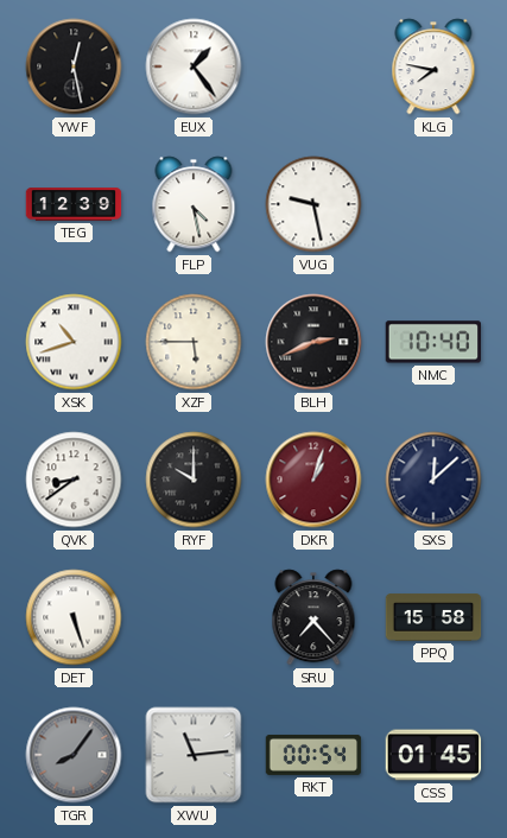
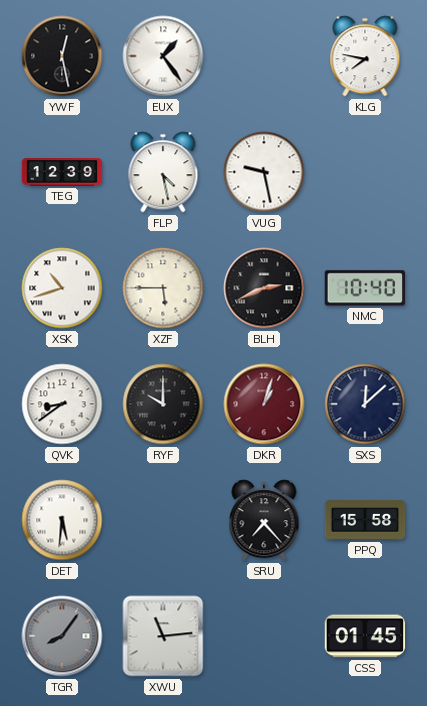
DET: 5:27 -> 5:31 (62, 520)
RKT: 00:54 -> none (313, 755)
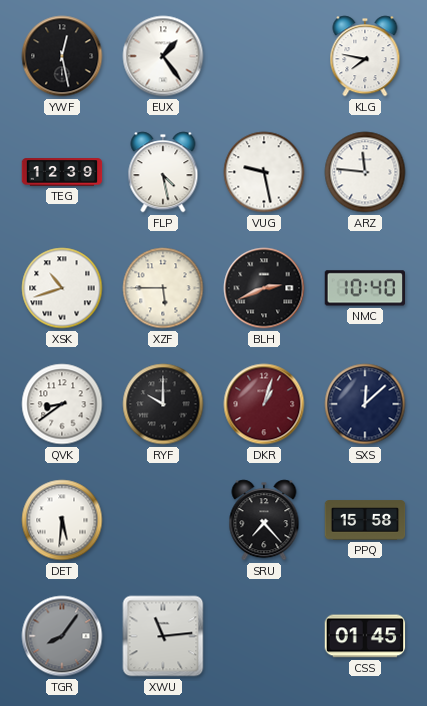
ARZ: none -> 11:46 (365, 172)
